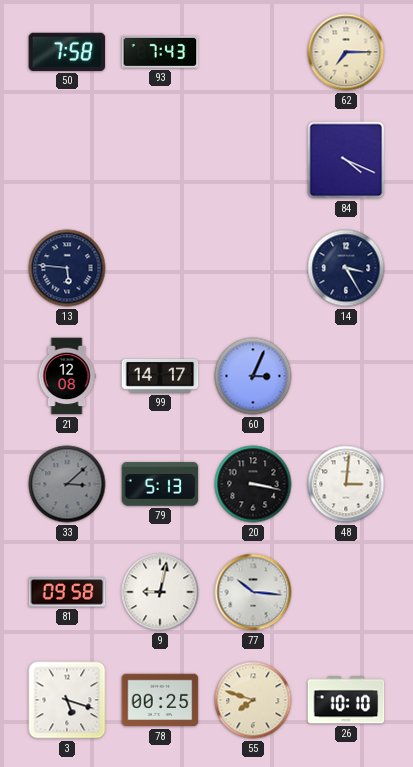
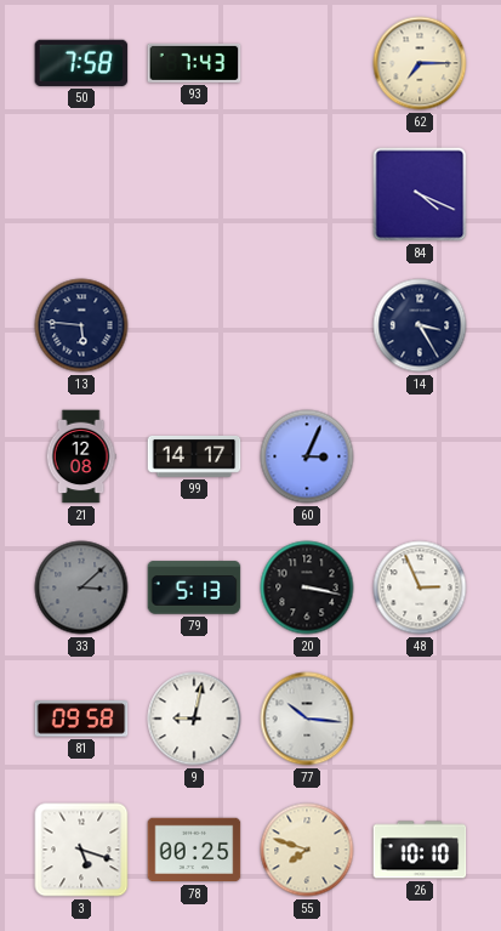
48: 3:01 -> 2:56 (420, 587)
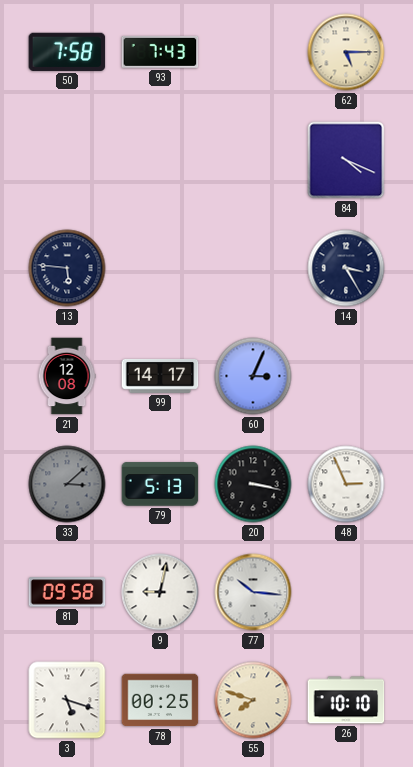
62: 7:15 -> 5:15 (346, 52)
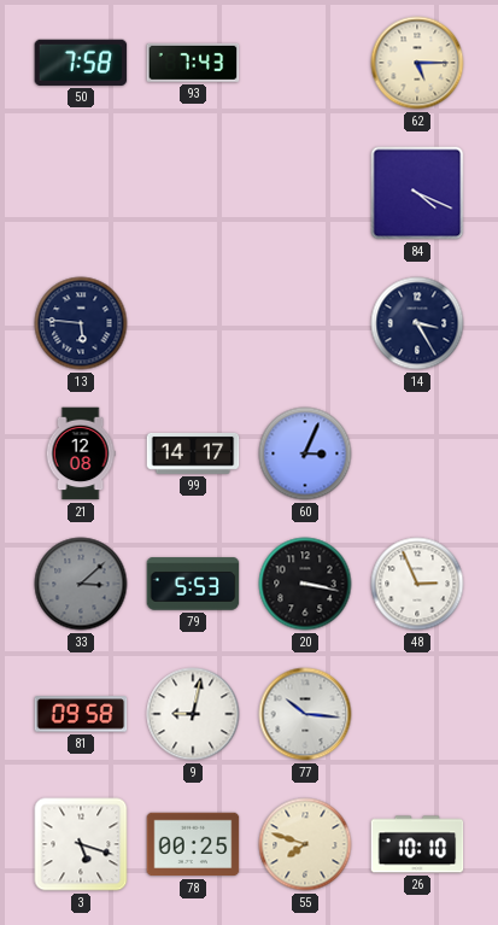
79: 5:13 -> 5:53 (193, 584)
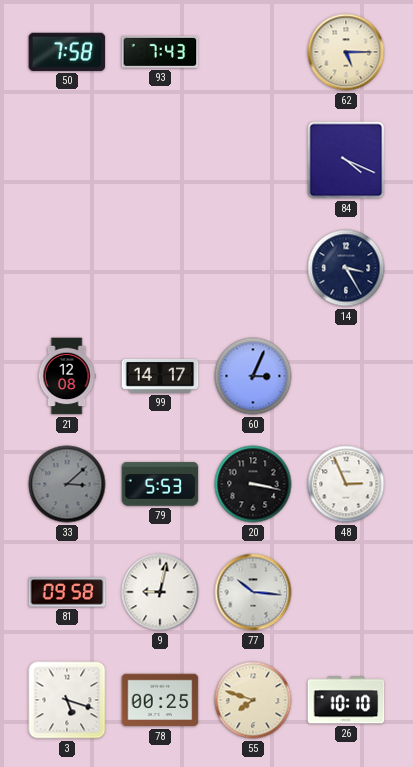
13: 5:46 -> none (81, 323)
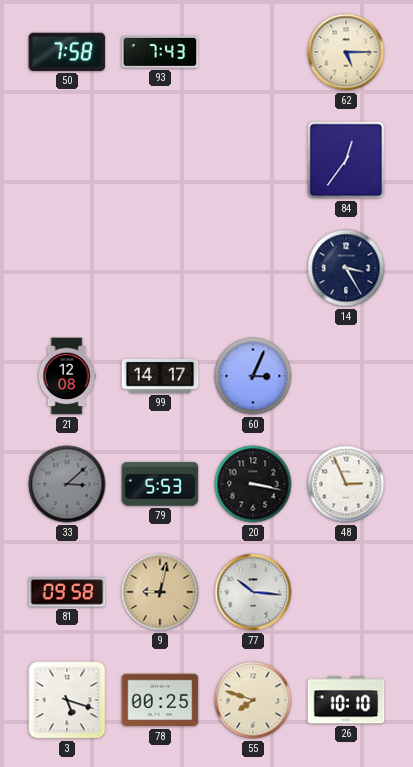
84: 4:19 -> 12:36 (346, 160)
9 dial: white -> champagne (160, 592)
